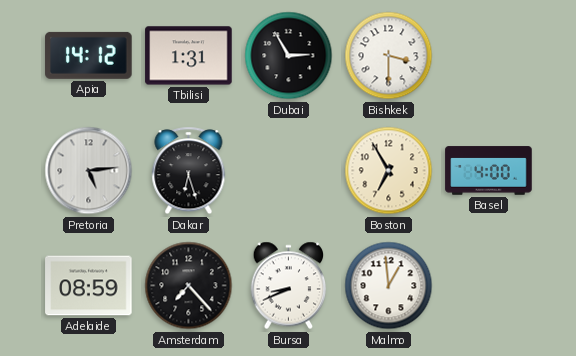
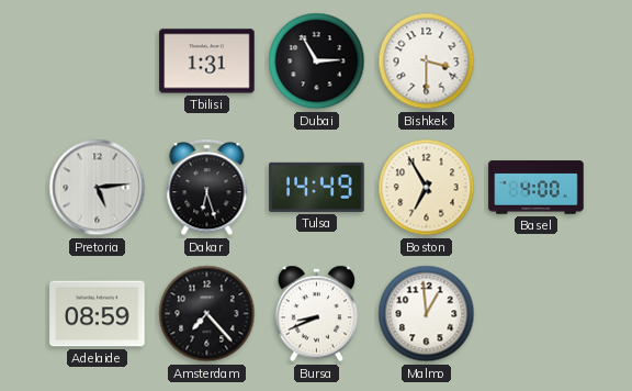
Apia: 14:12 -> none (89, 55)
Tulsa: none -> 14:49 (317, 187)
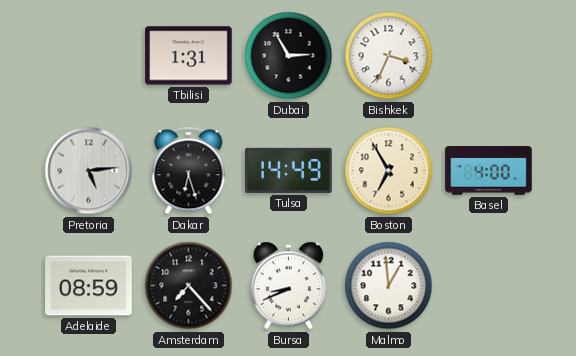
Bishkek: 3:30 -> 3:34 (389, 56)
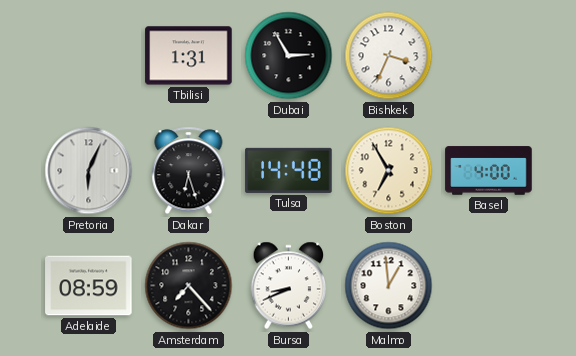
Pretoria: 5:14 -> 6:04 (89, 171)
Tulsa: 14:49 -> 14:48 (289, 170)
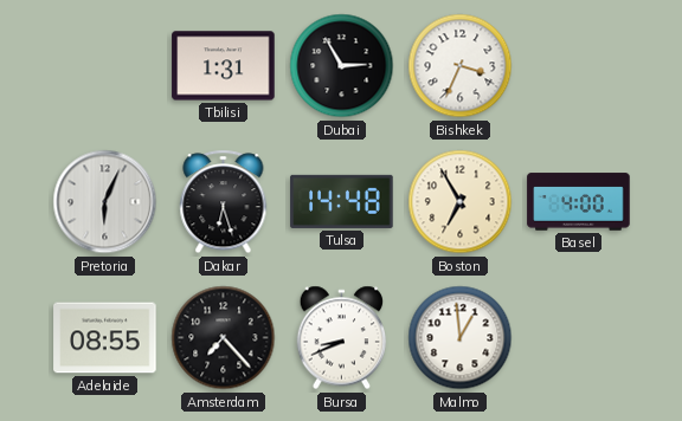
Adelaide: 08:59 -> 08:55 (105, 338)
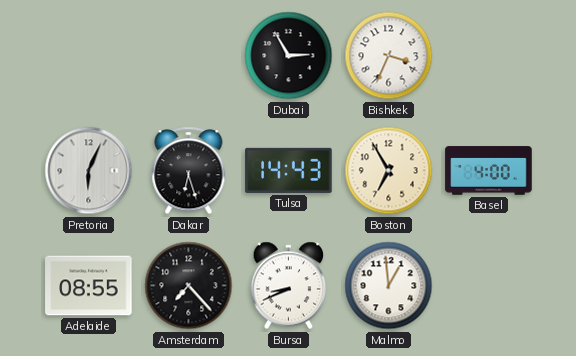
Tbilisi: 1:31 -> none (224, 66)
Tulsa: 14:48 -> 14:43 (289, 170)
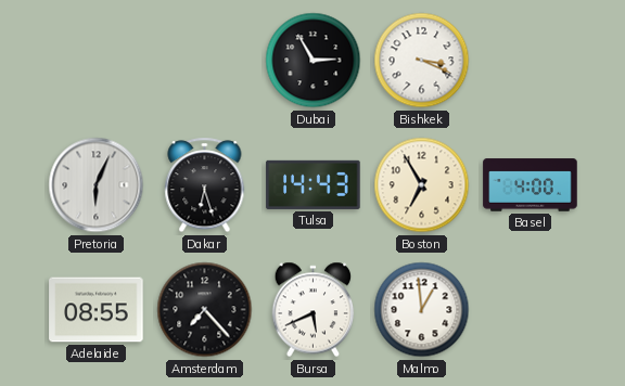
Bishkek: 3:34 -> 3:19 (422, 61)
Bursa: 8:41 -> 5:41 (314, 310)
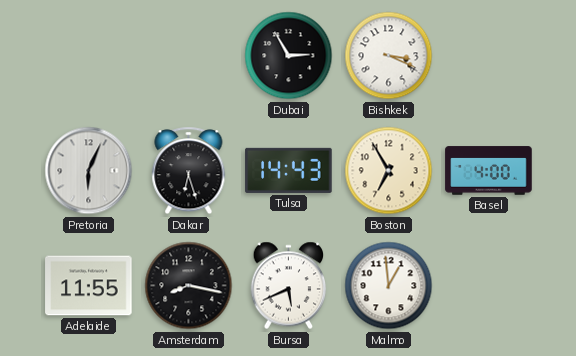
Adelaide: 08:55 -> 11:55 (89, 286)
Amsterdam: 7:23 -> 8:17 (189, 286)
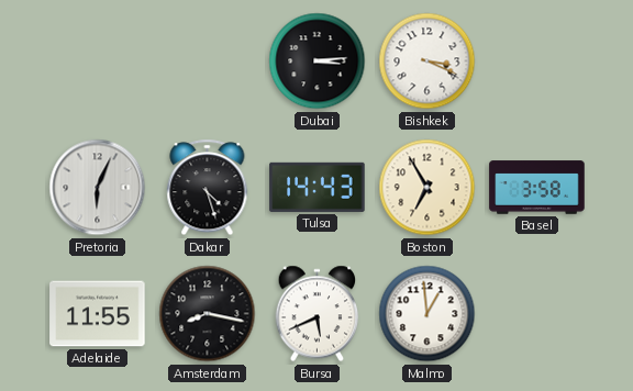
Dubai: 2:55 -> 3:14 (318, 62)
Dakar: 6:27 -> 4:27 (208, 188)
Basel: 4:00 -> 3:58 (537, 188)
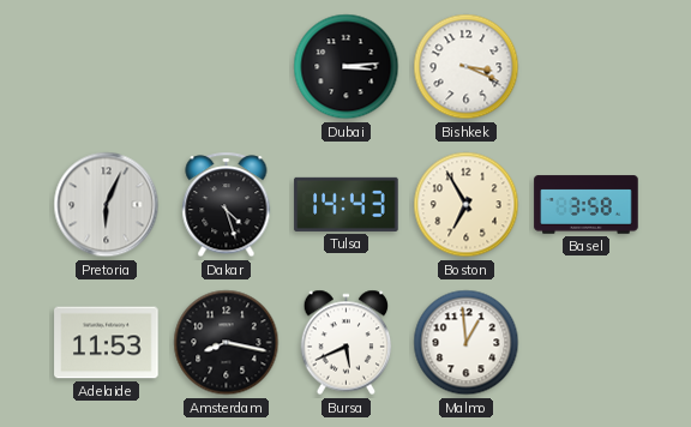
Adelaide: 11:55 -> 11:53 (107, 343)
